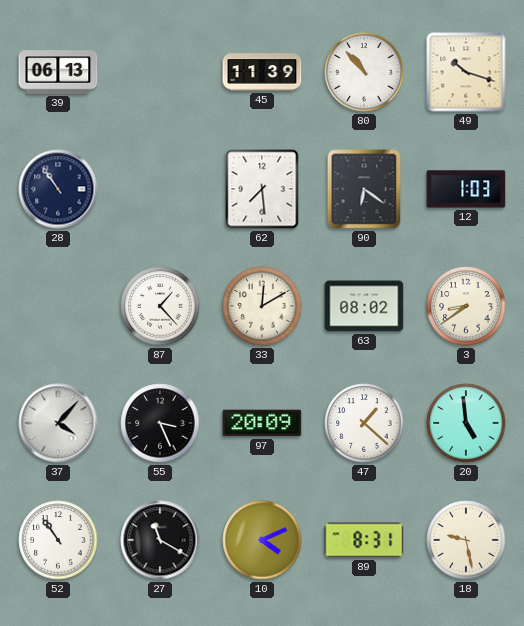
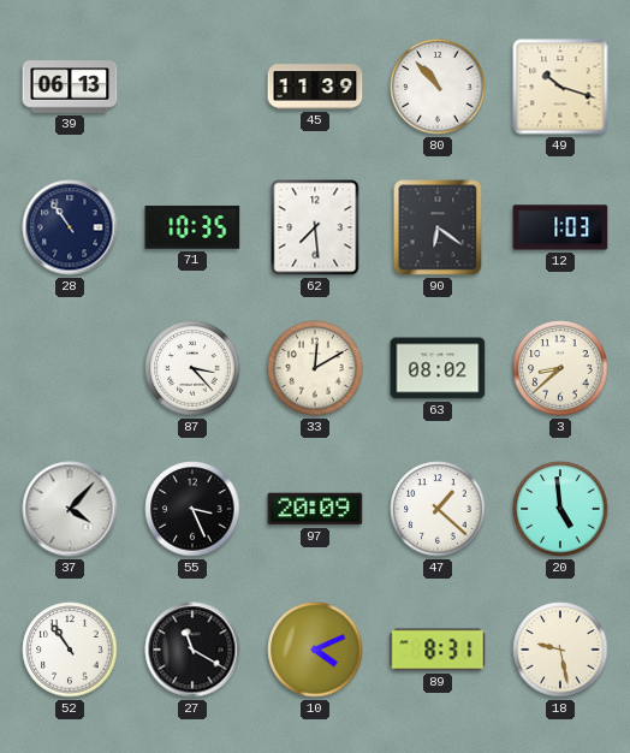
71: none -> 10:35 (192, 227)
87: 1:23 -> 3:23 (192, 368)
3: 8:39 -> 8:38 (560, 368)
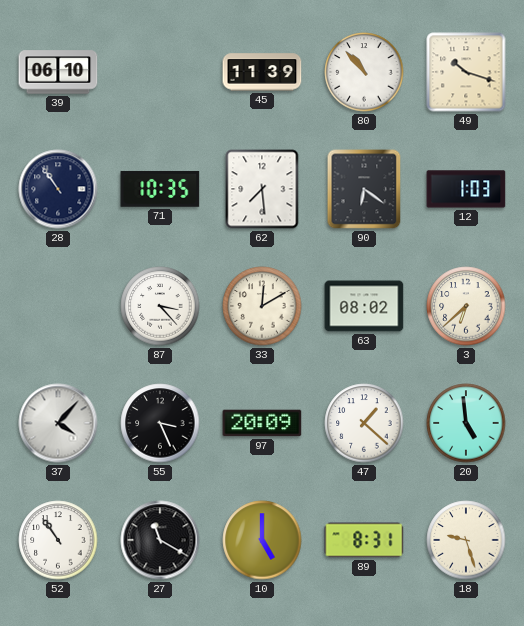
39: 06:13 -> 06:10 (58, 72)
3: 8:38 -> 6:38 (466, 306)
10: 4:11 -> 5:00 (262, 540)
18: 9:28 -> 9:27 (466, 540)
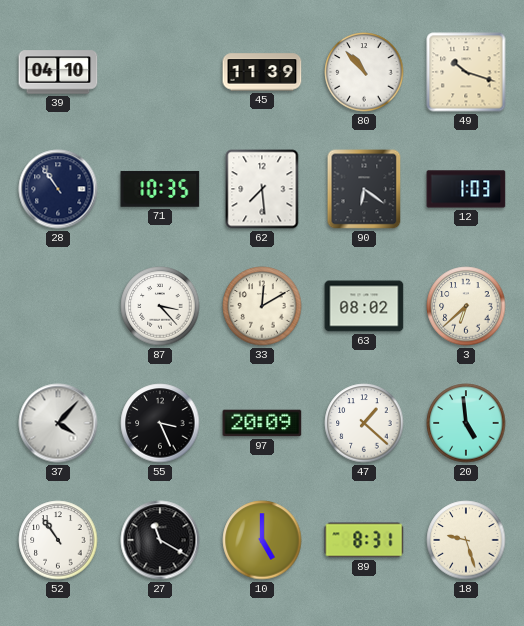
39: 06:10 -> 04:10 (58, 72)
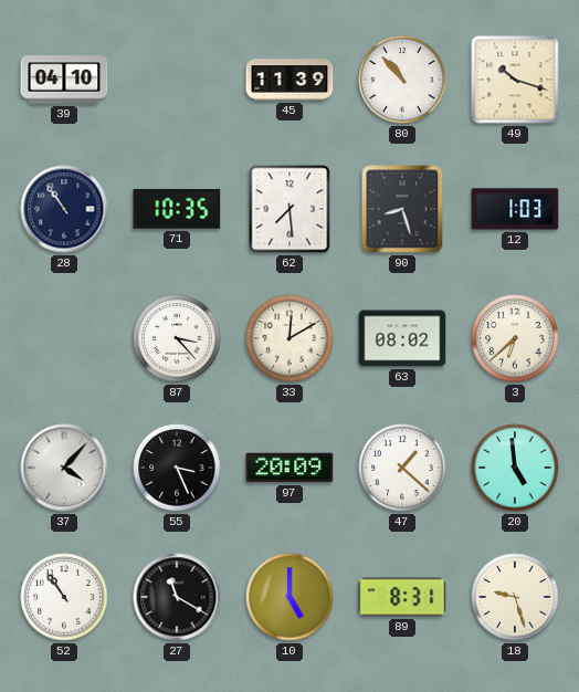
90: 6:21 -> 8:27 (402, 209)
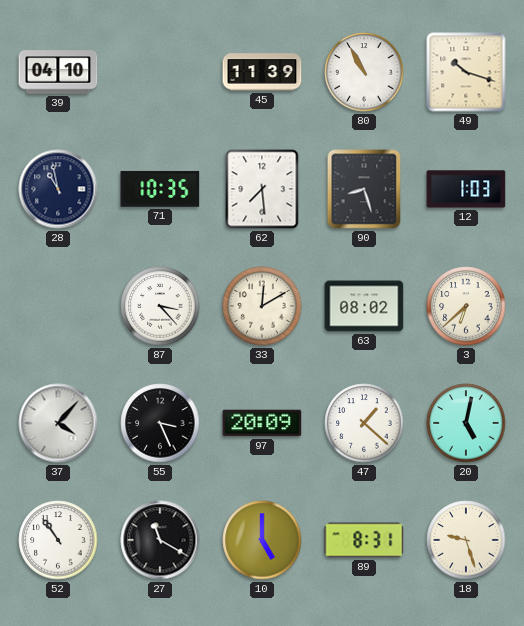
80: 10:53 -> 10:55 (364, 72)
28: 10:54 -> 10:58 (58, 189)
20: 4:59 -> 5:02 (466, 423)
